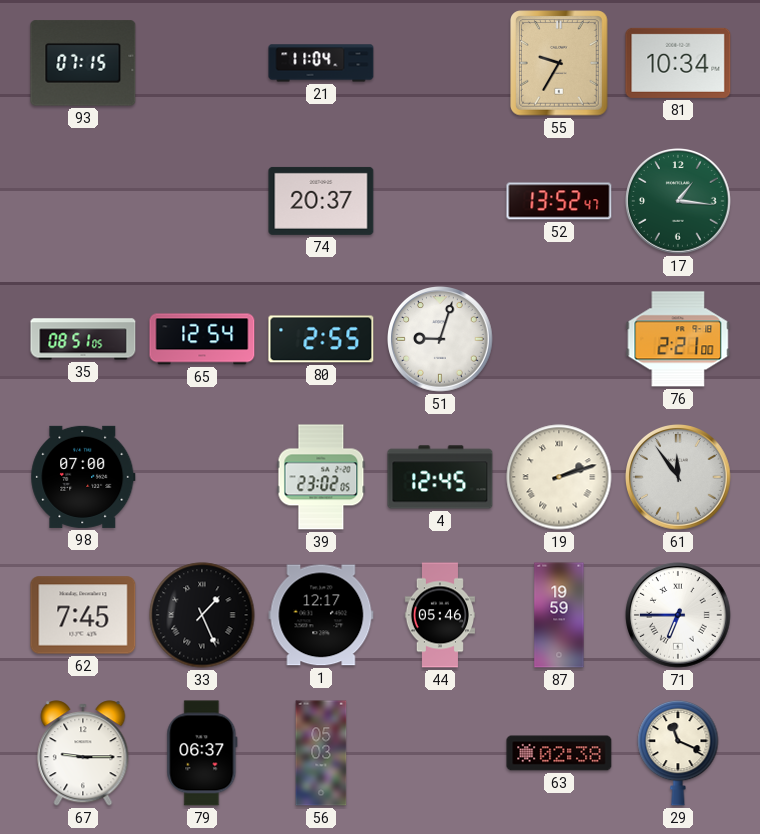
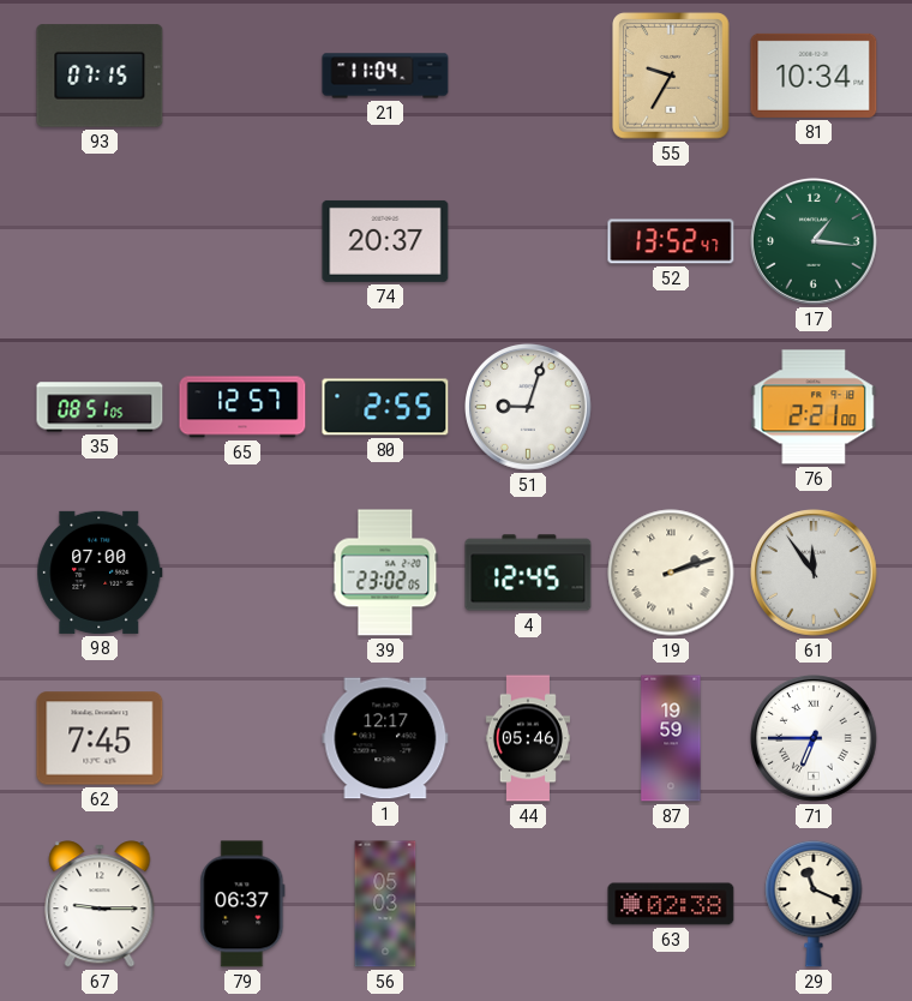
65: 12:54 -> 12:57 (242, 407)
33: 1:26 -> none (202, 615)
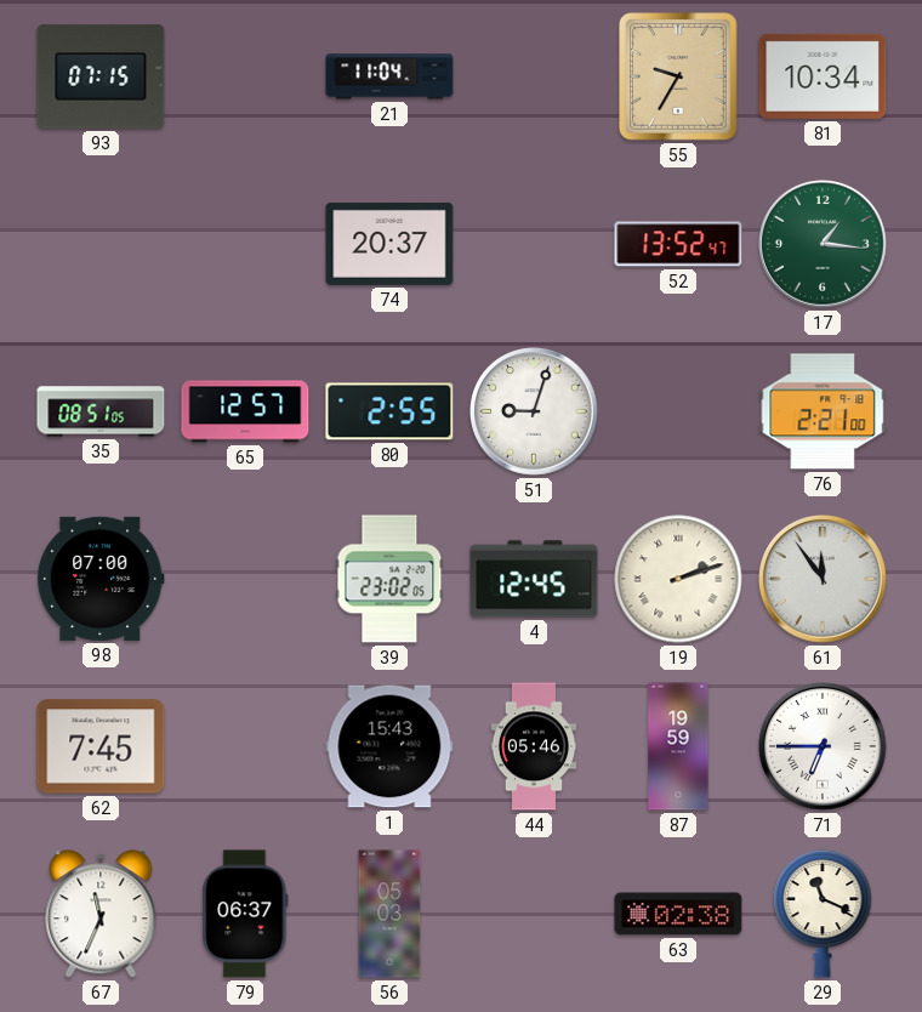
1: 12:17 -> 15:43 (389, 746)
67: 9:15 -> 11:34 (101, 914)
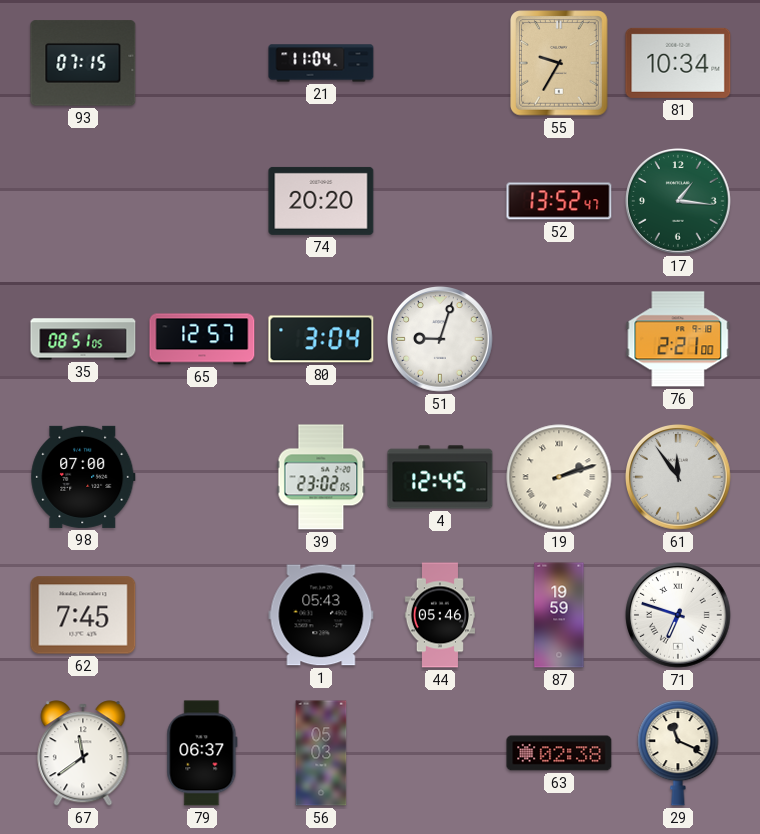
74: 20:37 -> 20:20 (321, 201)
80: 2:55 -> 3:04 (321, 339)
1: 15:43 -> 05:43 (321, 615)
71: 6:45 -> 6:48 (679, 616)
67: 11:34 -> 11:39 (83, 753)
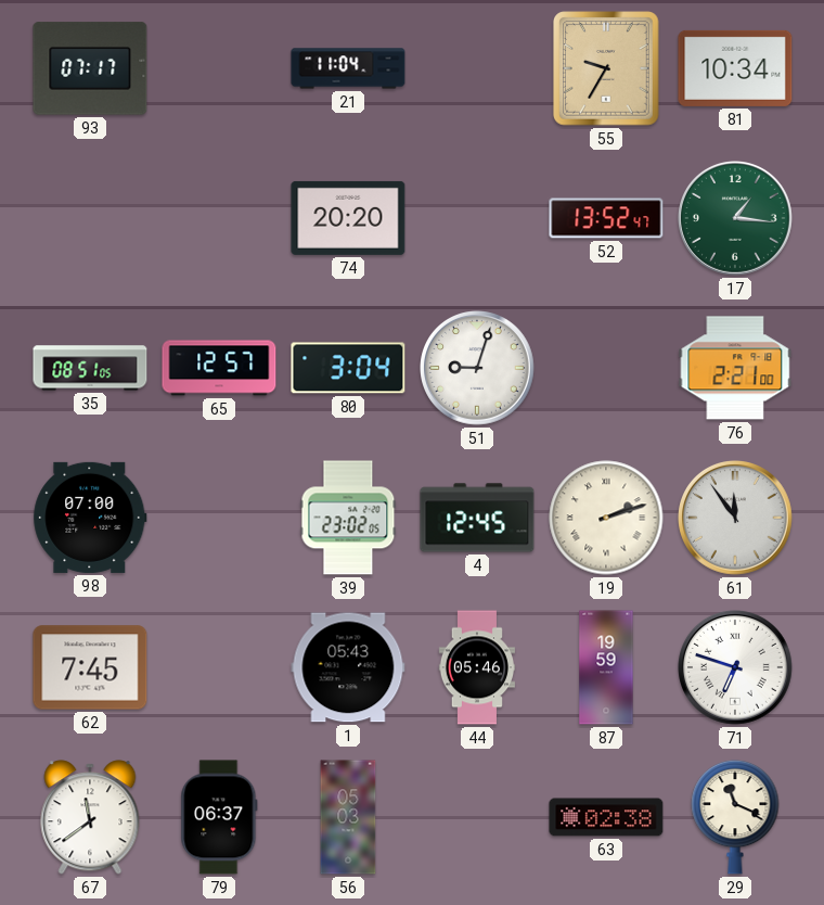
93: 07:15 -> 07:17 (90, 68)
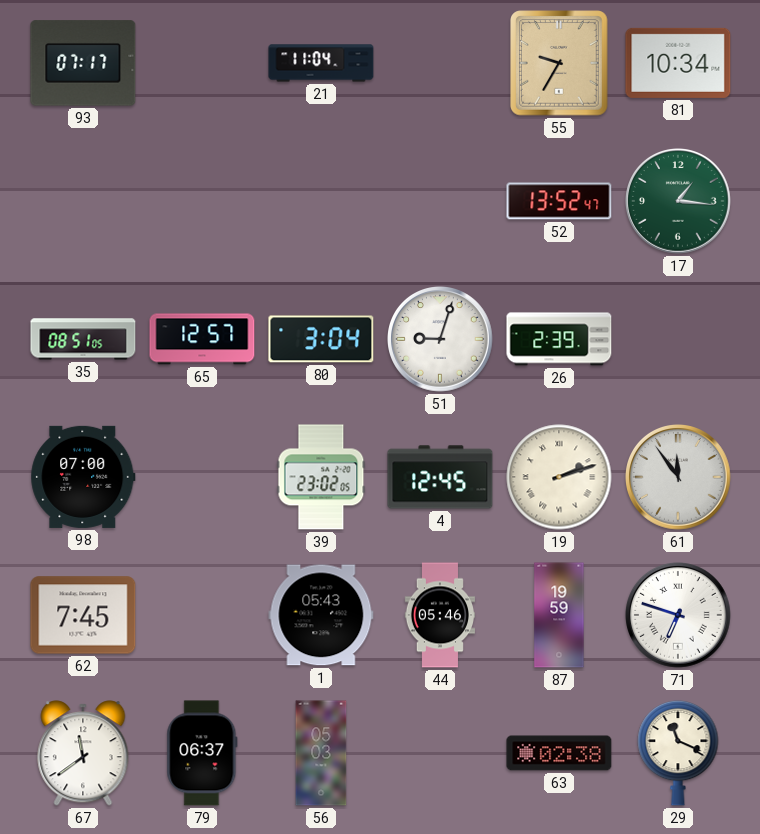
74: 20:20 -> none (348, 218)
26: none -> 2:39 (559, 339)
76: 2:21 -> none (735, 368)
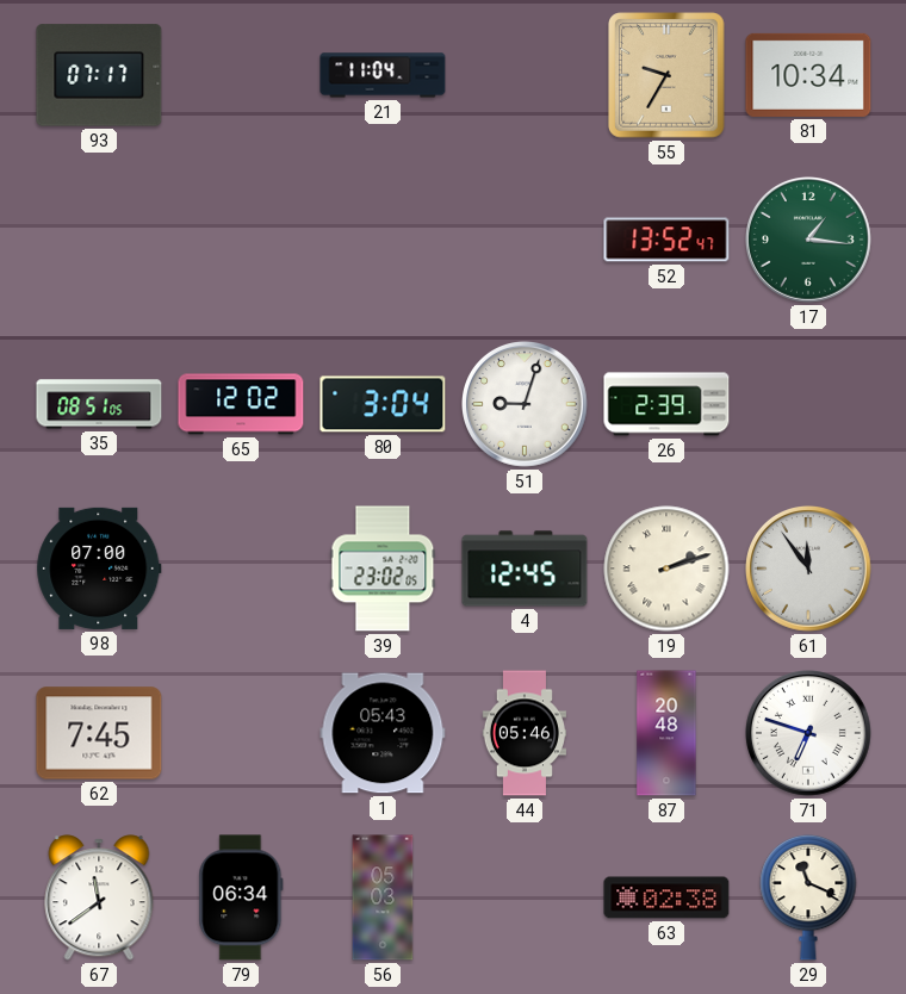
65: 12:57 -> 12:02 (241, 404)
87: 19:59 -> 20:48 (666, 733)
79: 06:37 -> 06:34 (241, 897)
